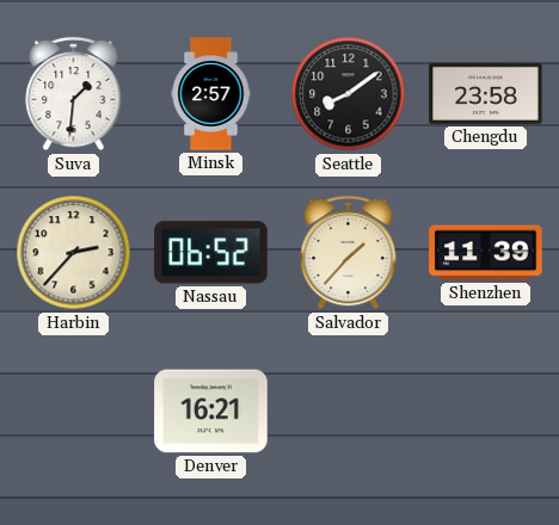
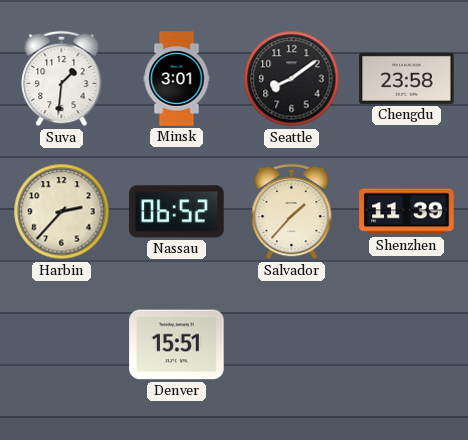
Minsk: 2:57 -> 3:01 (177, 79)
Denver: 16:21 -> 15:51 (177, 345)
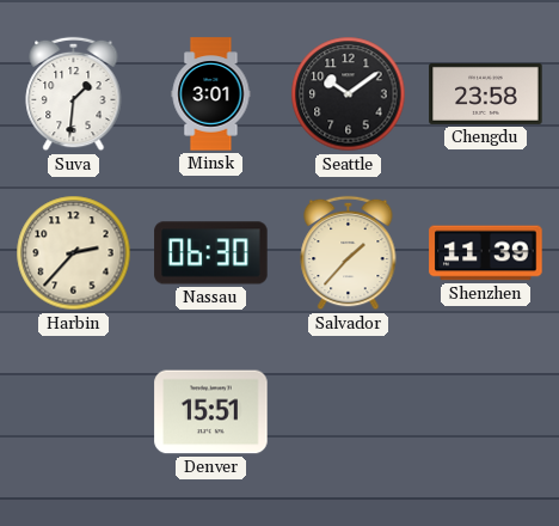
Seattle: 8:09 -> 10:09 (349, 94)
Nassau: 06:52 -> 06:30 (211, 253)
